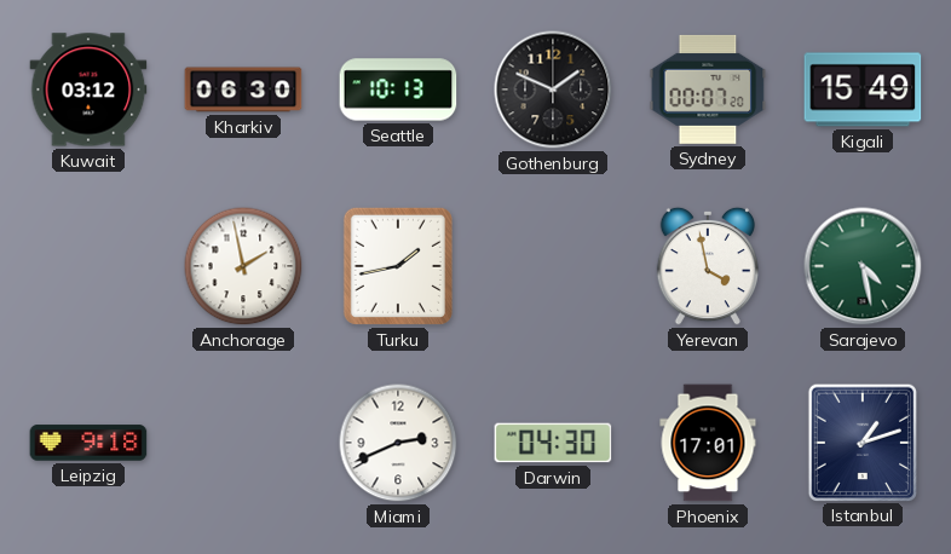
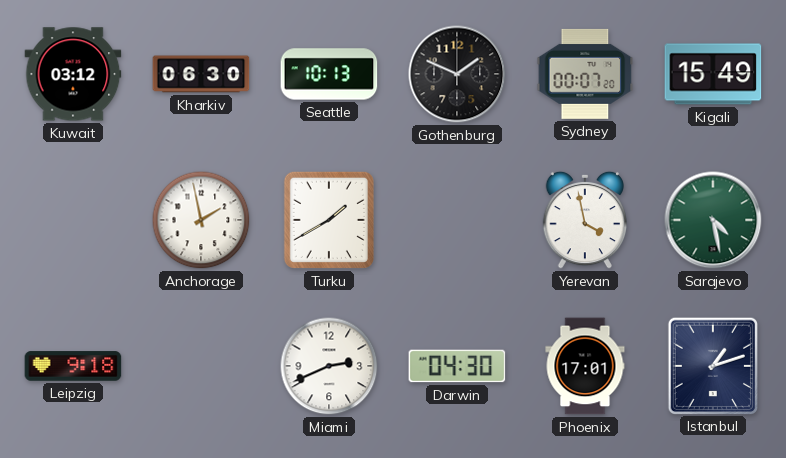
Turku: 1:43 -> 1:40 (329, 220)
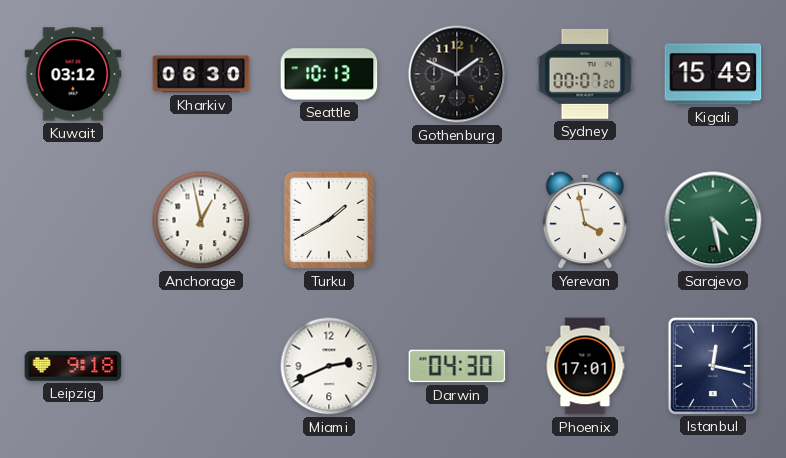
Anchorage: 1:58 -> 12:58 (201, 220)
Istanbul: 1:12 -> 12:17 (712, 365)
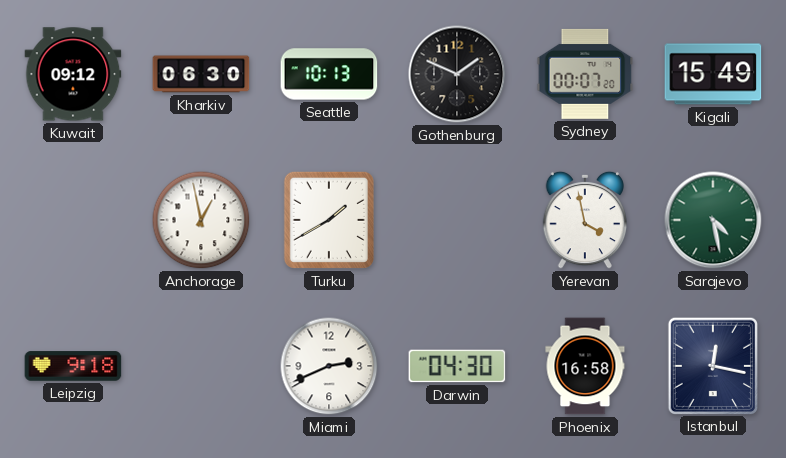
Kuwait: 03:12 -> 09:12 (73, 74)
Phoenix: 17:01 -> 16:58 (585, 366)
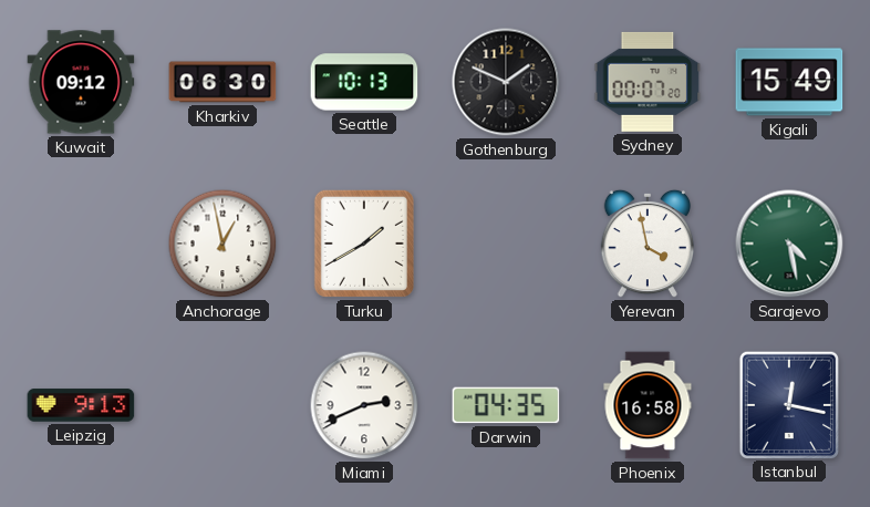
Leipzig: 9:18 -> 9:13 (81, 405)
Darwin: 04:30 -> 04:35 (506, 405)
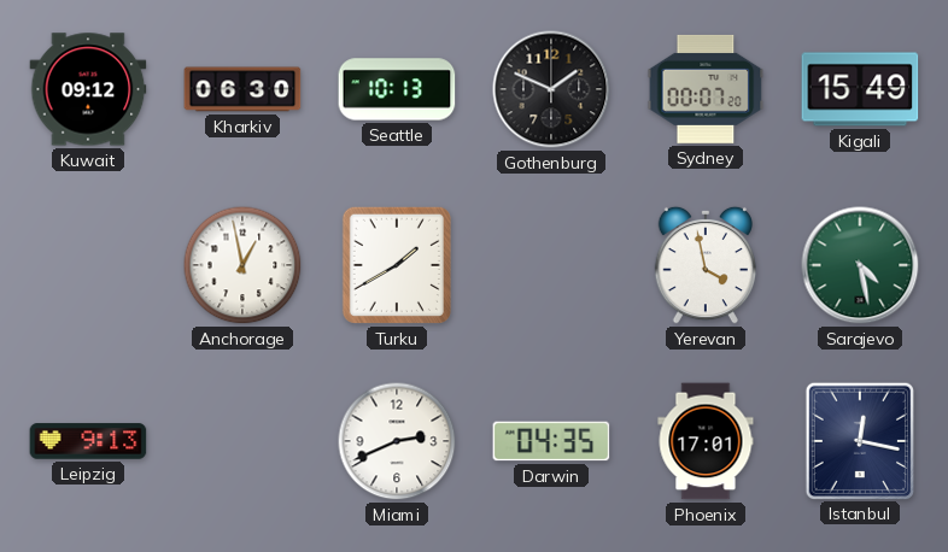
Phoenix: 16:58 -> 17:01 (706, 441)
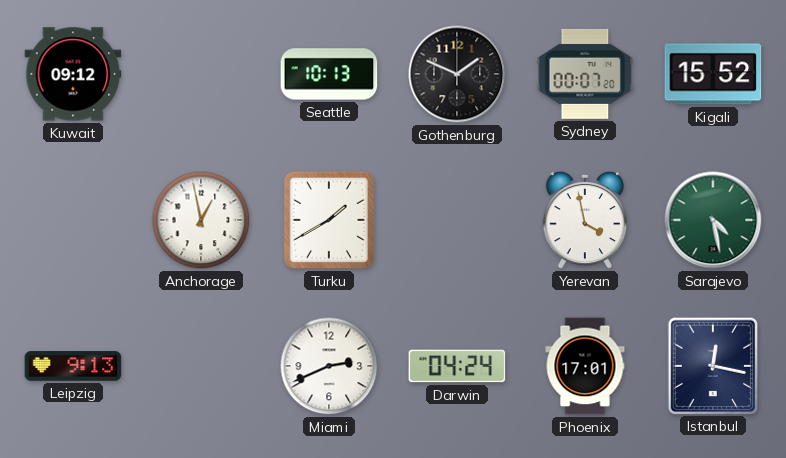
Kharkiv: 06:30 -> none (242, 89)
Kigali: 15:49 -> 15:52 (713, 74)
Darwin: 04:35 -> 04:24 (457, 366)
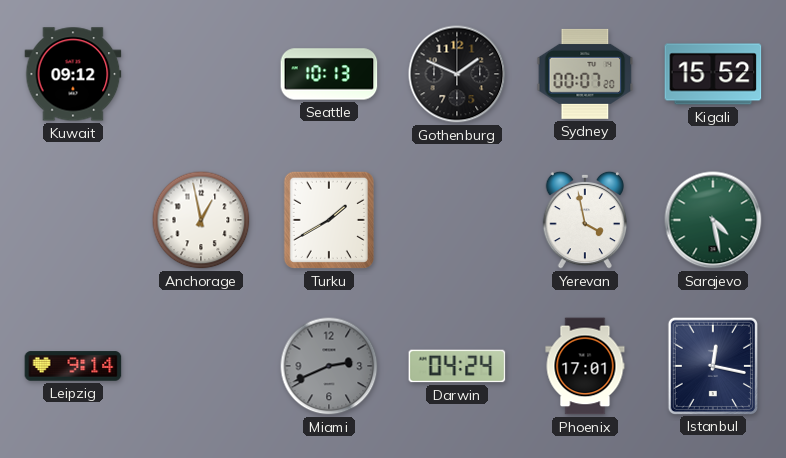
Leipzig: 9:13 -> 9:14 (73, 366)
Miami dial: white -> grey (329, 366)
